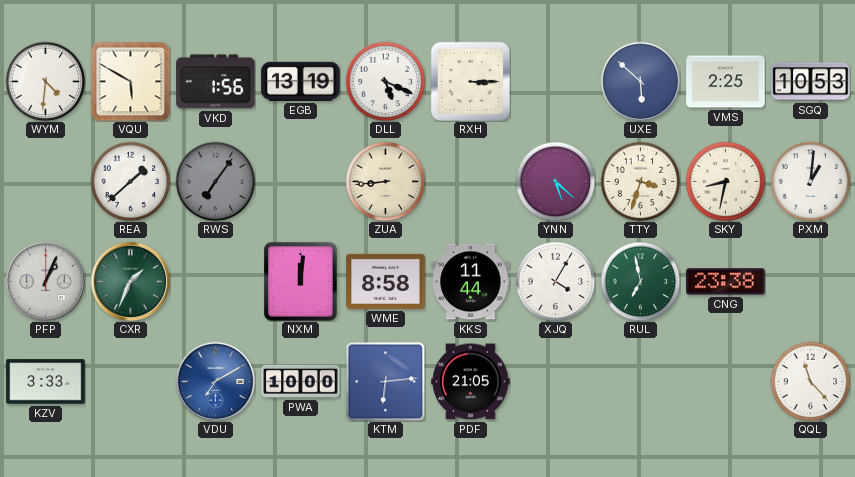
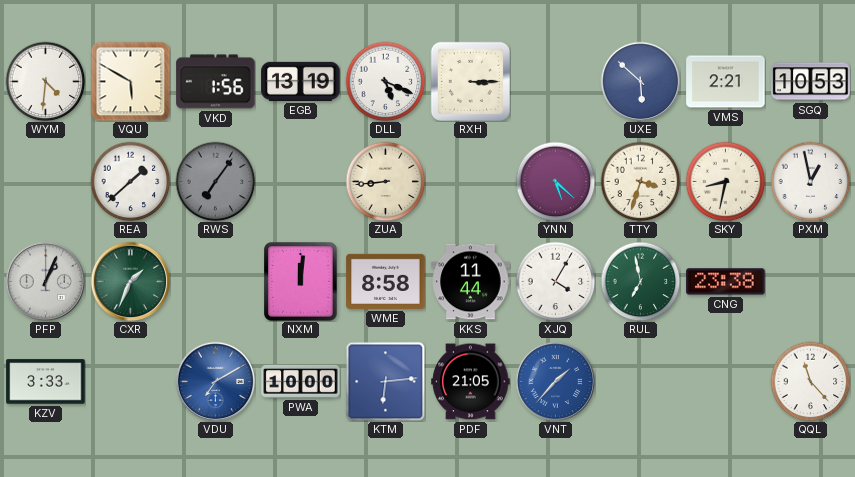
VMS: 2:25 -> 2:21 (726, 82)
PXM: 1:01 -> 12:58 (810, 181)
VNT: none -> 1:37 (555, 381)
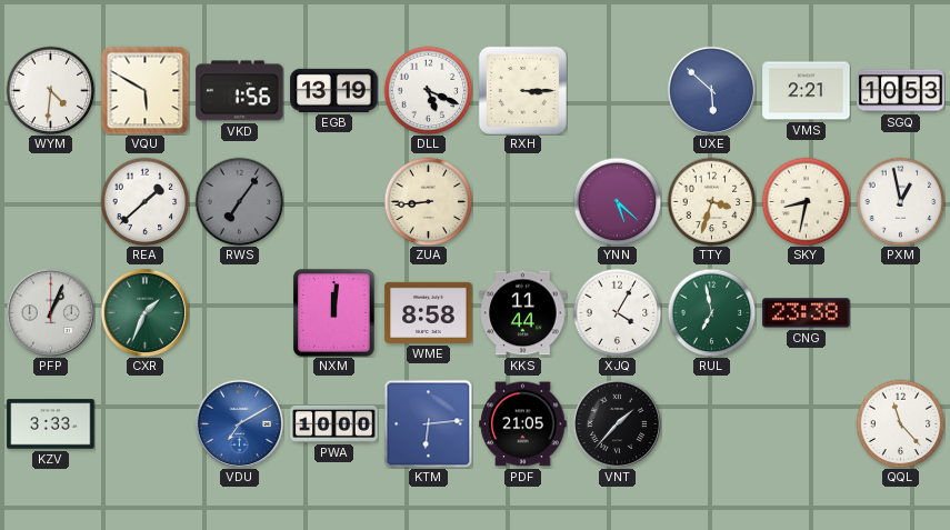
VNT dial: blue -> black (617, 423)
